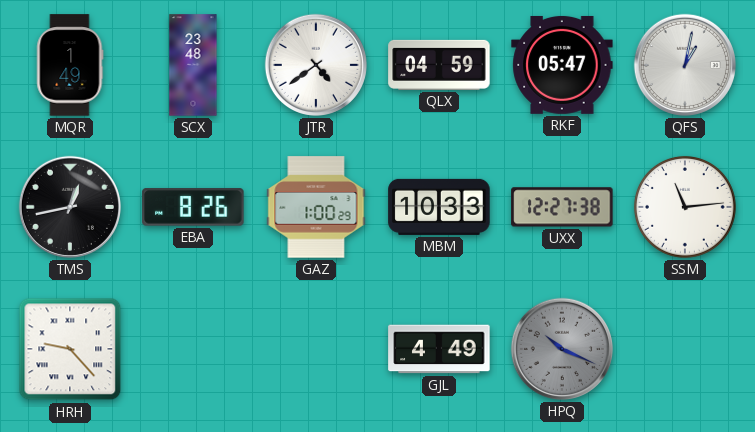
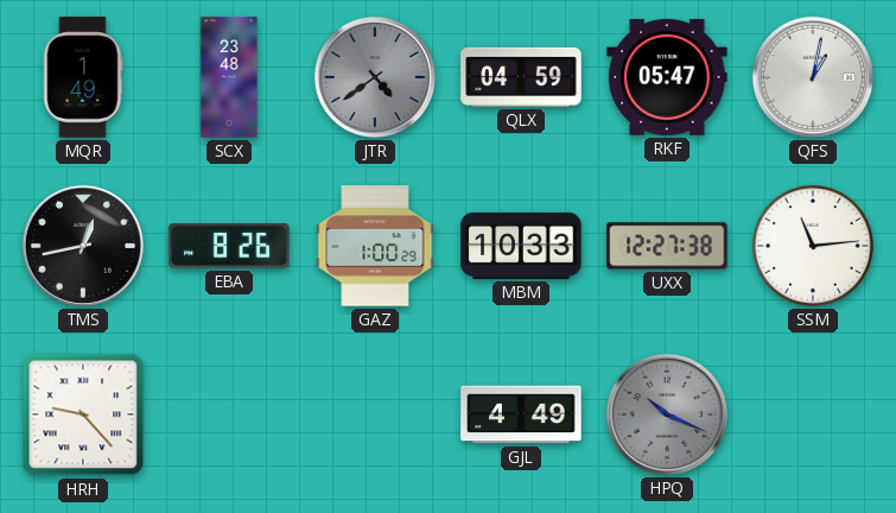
JTR dial: white -> grey (375, 77)
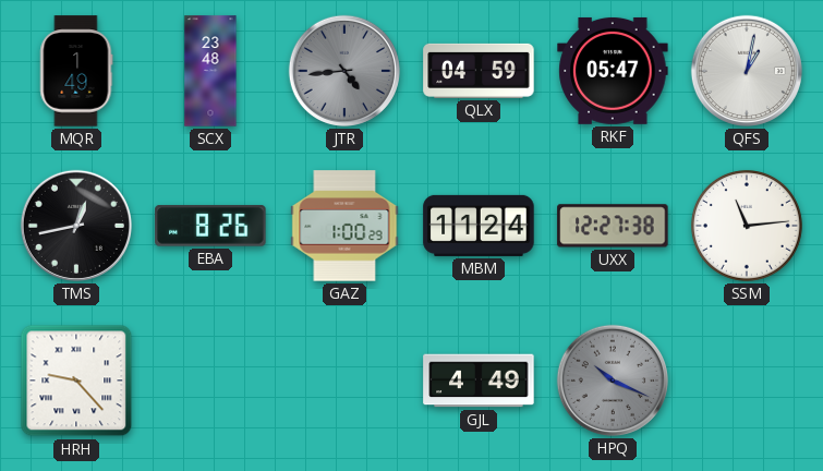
JTR: 4:39 -> 4:44 (344, 71)
MBM: 10:33 -> 11:24 (479, 226)
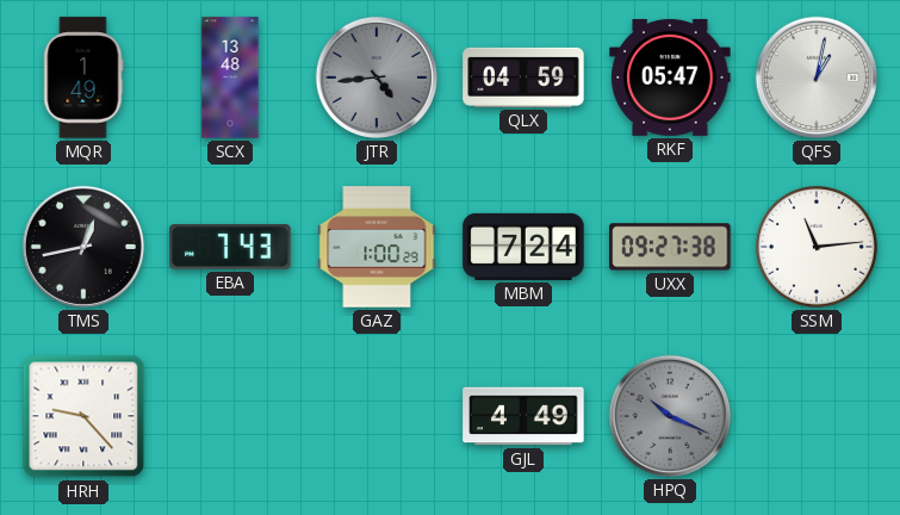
SCX: 23:48 -> 13:48 (230, 77)
EBA: 8:26 -> 7:43 (230, 247)
MBM: 11:24 -> 7:24 (523, 247)
UXX: 12:27 -> 09:27 (670, 247)
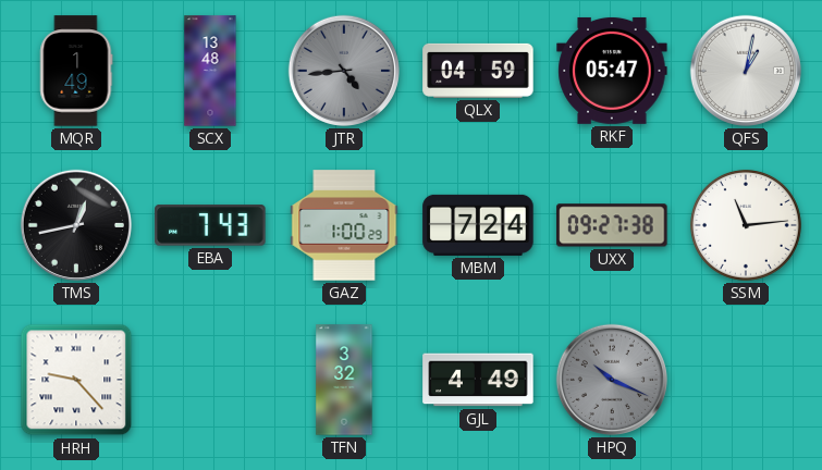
TFN: none -> 3:32 (344, 380)
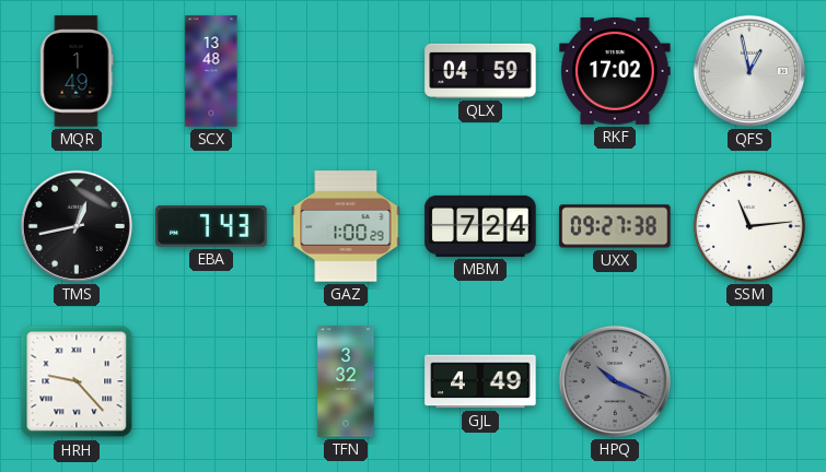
JTR: 4:44 -> none (344, 71)
RKF: 05:47 -> 17:02 (615, 71)
QFS: 1:02 -> 12:58 (749, 71)
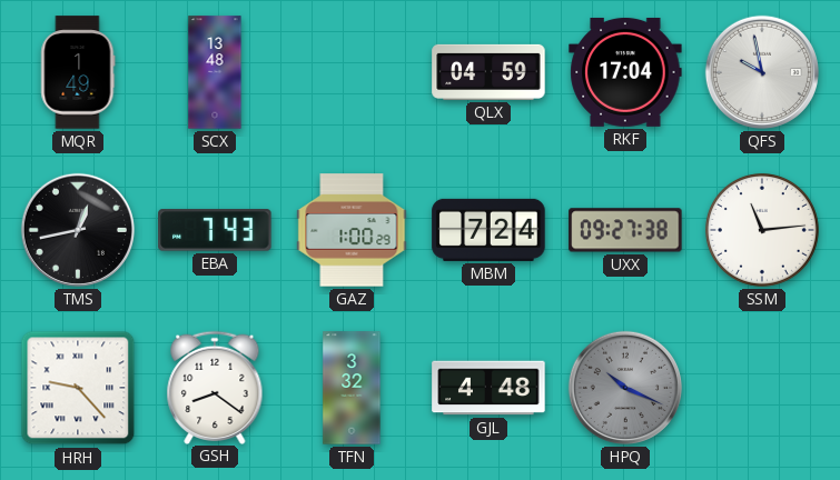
RKF: 17:02 -> 17:04 (625, 72)
QFS: 12:58 -> 9:58 (762, 72)
GSH: none -> 8:21 (215, 387)
GJL: 4:49 -> 4:48 (488, 388)
